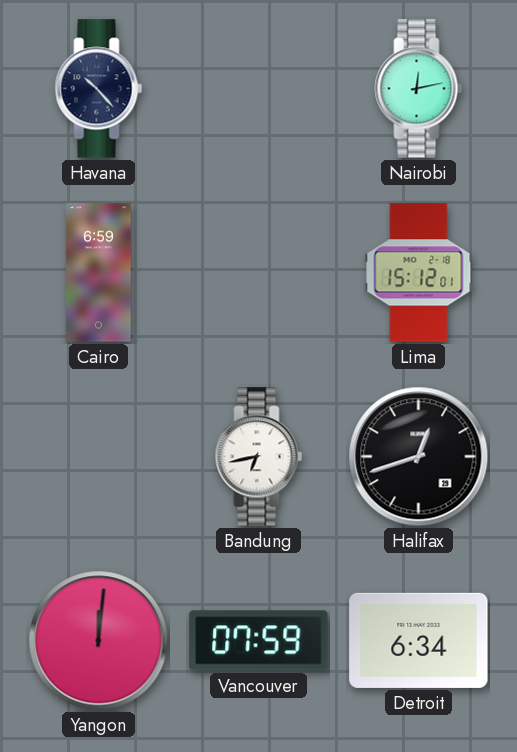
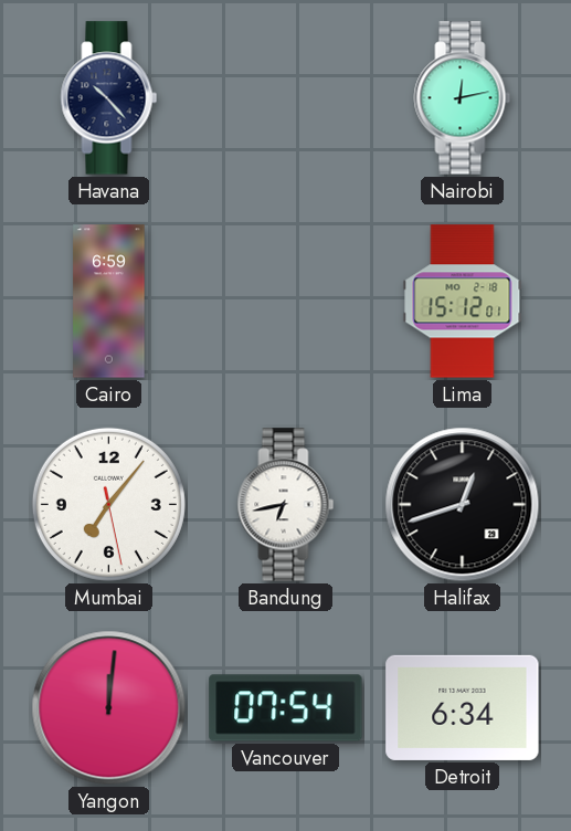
Mumbai: none -> 7:06 (108, 504)
Vancouver: 07:59 -> 07:54 (286, 708)
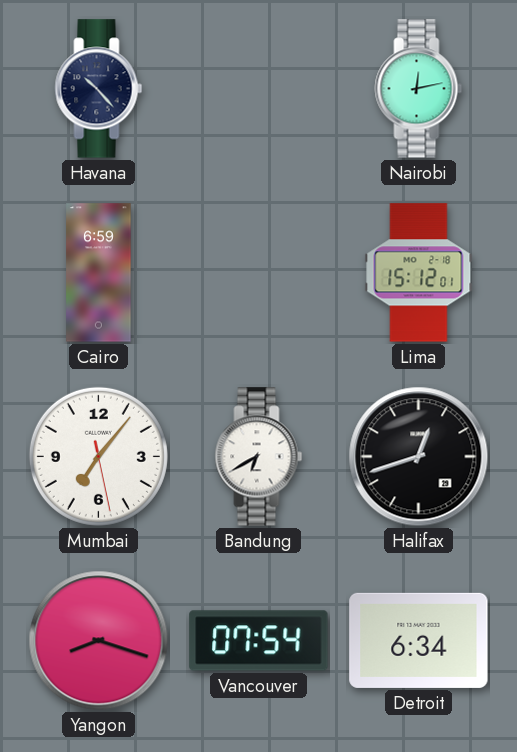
Bandung: 6:43 -> 6:40 (259, 457)
Yangon: 12:01 -> 8:18 (99, 641)
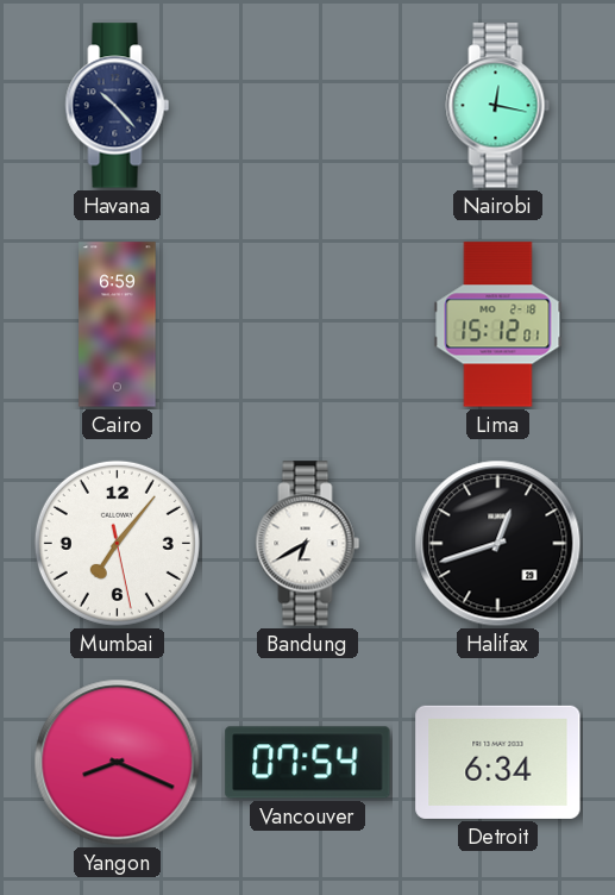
Nairobi: 12:13 -> 12:17 (498, 106)
Yangon: 8:18 -> 8:19 (118, 763)
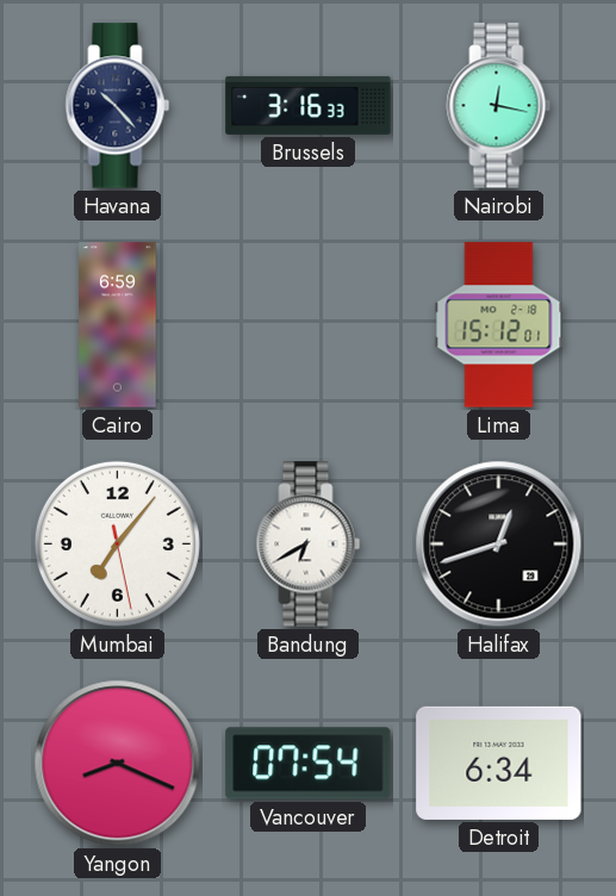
Brussels: none -> 3:16 (309, 105)
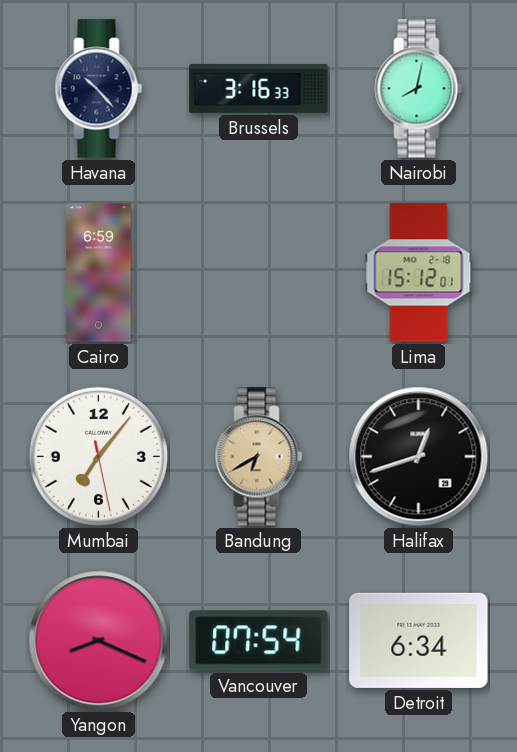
Nairobi: 12:17 -> 8:02 (419, 89)
Bandung dial: white -> champagne (259, 457)
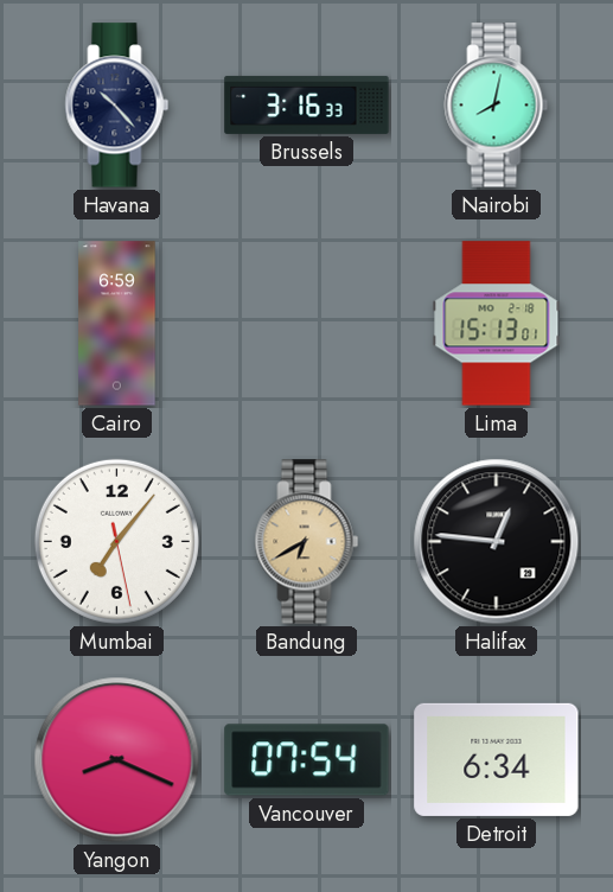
Lima: 15:12 -> 15:13 (497, 324)
Halifax: 12:42 -> 12:46 (497, 542)
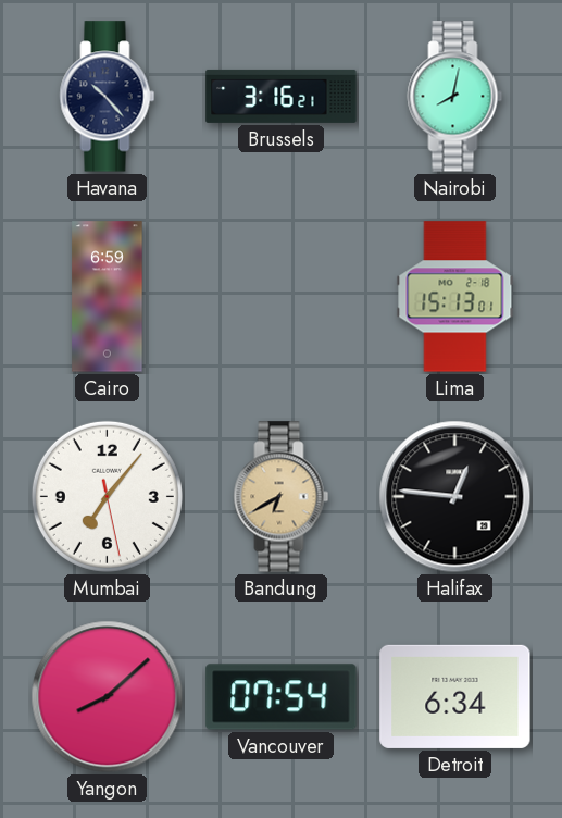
Brussels: 3:16:33 -> 3:16:21 (282, 96)
Yangon: 8:19 -> 8:08 (108, 697)
